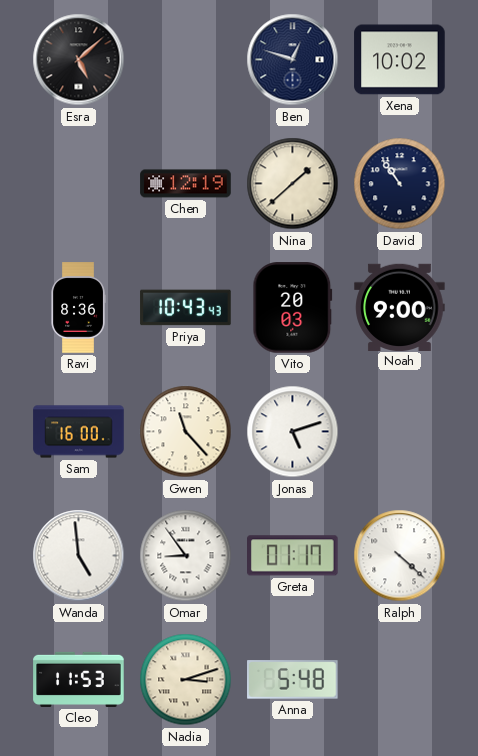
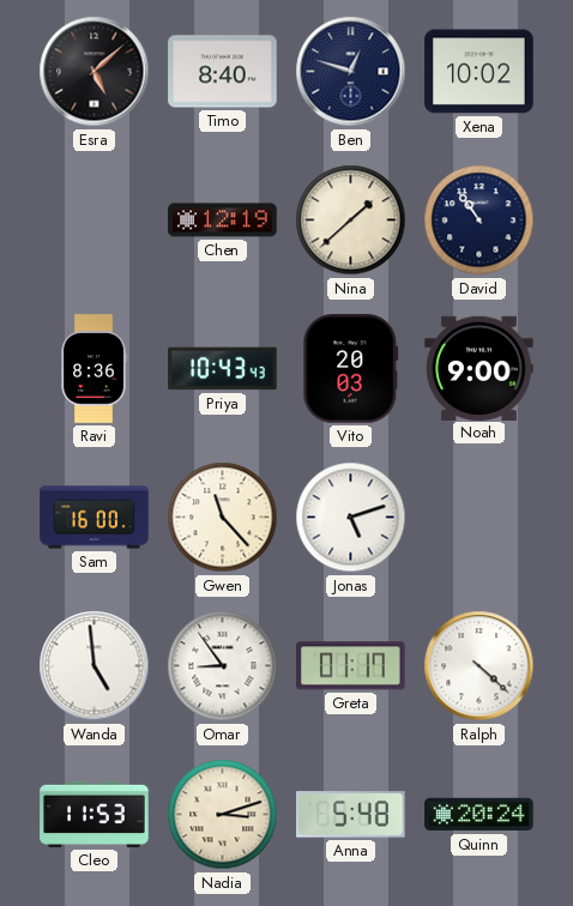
Timo: none -> 8:40 (223, 72)
Quinn: none -> 20:24 (479, 815)
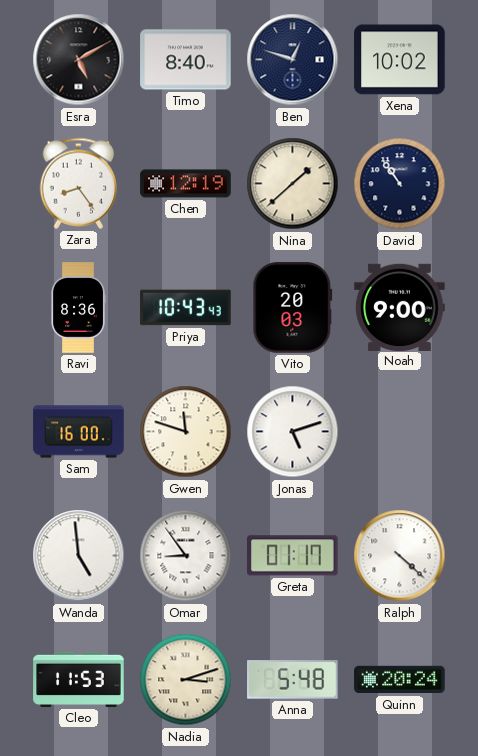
Esra: 5:08 -> 5:10 (79, 60)
Zara: none -> 8:24 (79, 183)
Gwen: 11:23 -> 11:48 (186, 432)
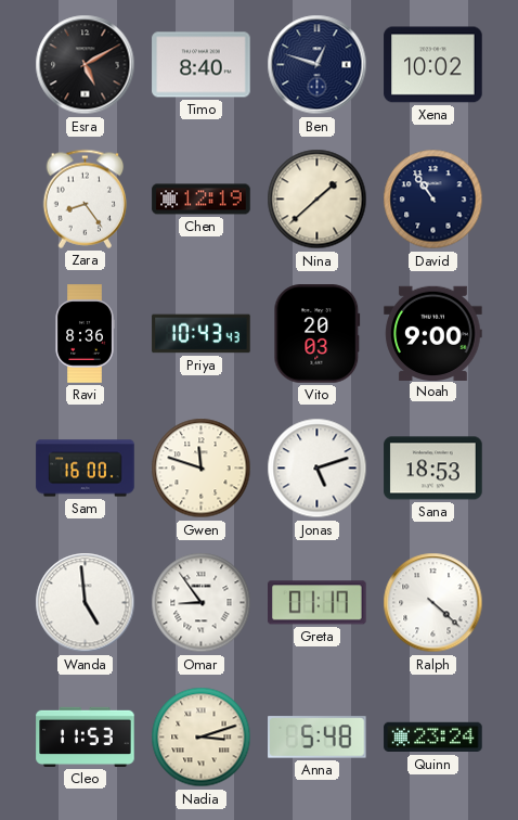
Sana: none -> 18:53 (433, 469)
Quinn: 20:24 -> 23:24 (433, 738)
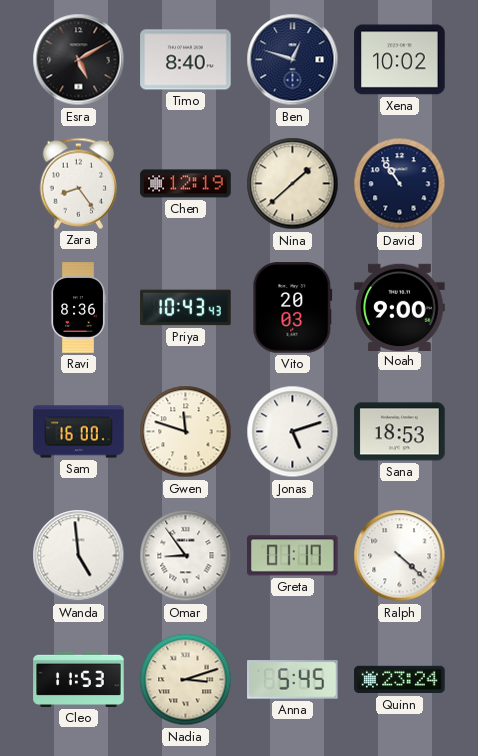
Anna: 5:48 -> 5:45 (293, 680)
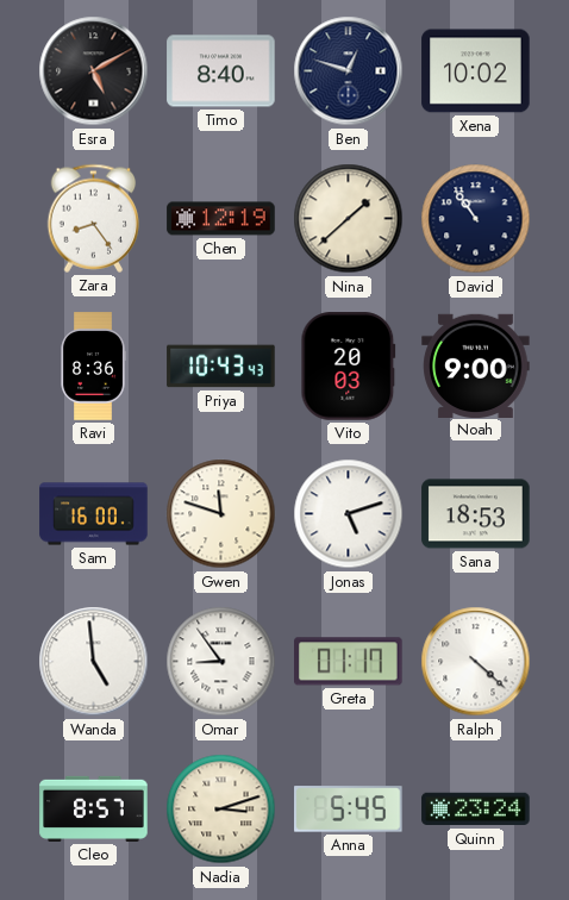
Cleo: 11:53 -> 8:57 (94, 808)
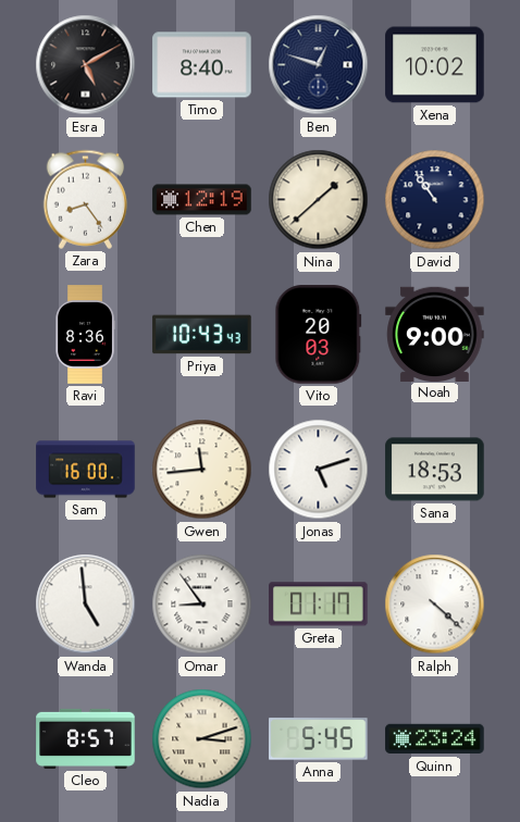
Gwen: 11:48 -> 11:44 (202, 470)
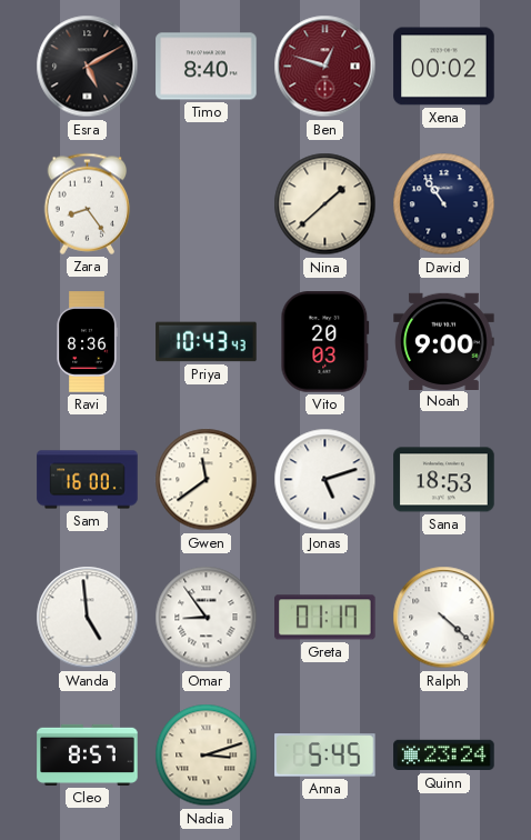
Ben dial: navy -> burgundy (325, 67)
Xena: 10:02 -> 00:02 (444, 67)
Chen: 12:19 -> none (202, 200)
Gwen: 11:44 -> 11:39 (207, 480)
